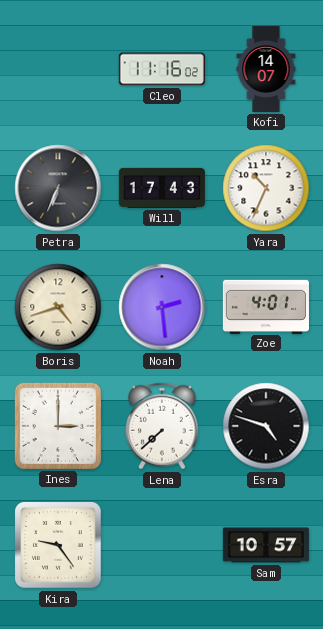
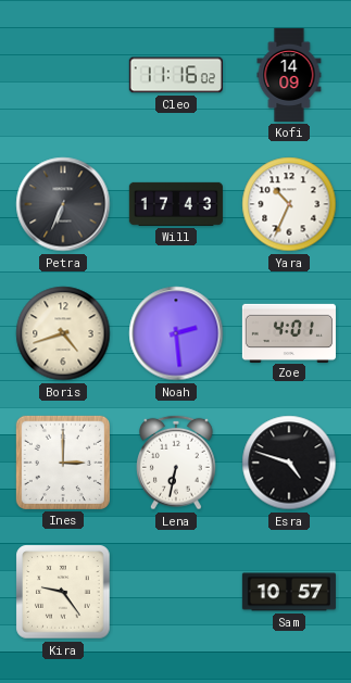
Kofi: 14:07 -> 14:09 (289, 75)
Lena: 7:38 -> 6:32 (177, 463)
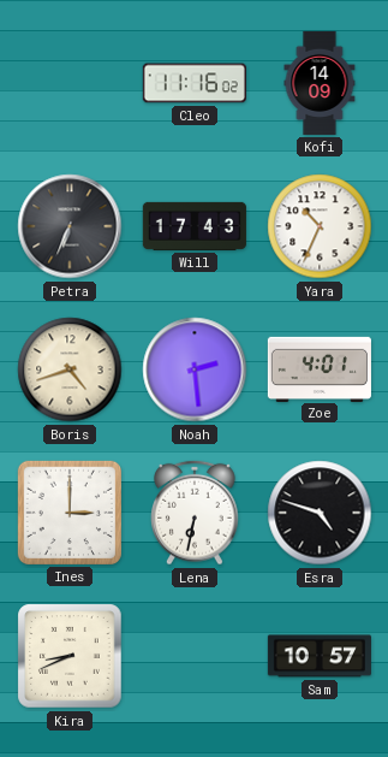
Kira: 9:24 -> 8:41 (70, 656)
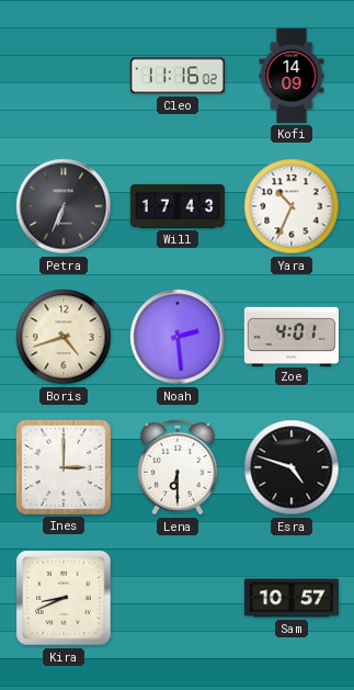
Lena: 6:32 -> 6:30 (179, 467)
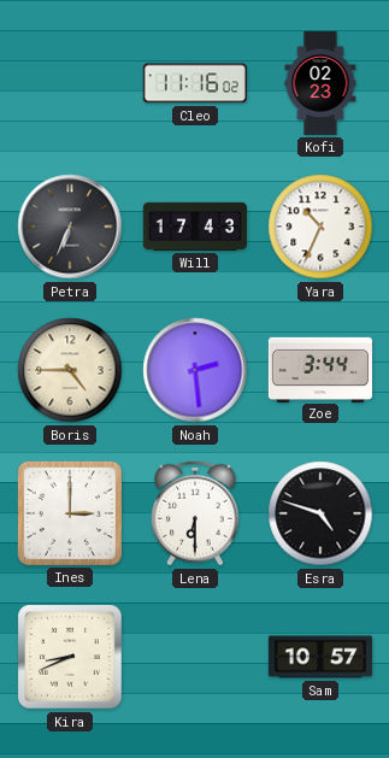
Kofi: 14:09 -> 02:23 (320, 83)
Boris: 4:42 -> 4:45 (70, 370)
Zoe: 4:01 -> 3:44 (320, 369)
